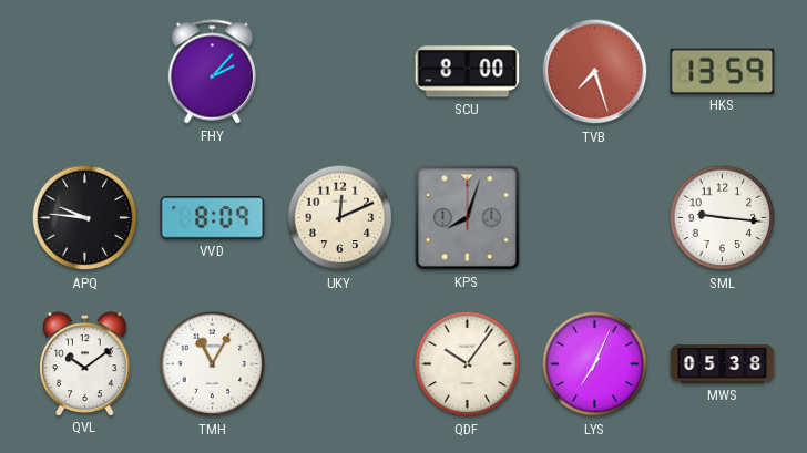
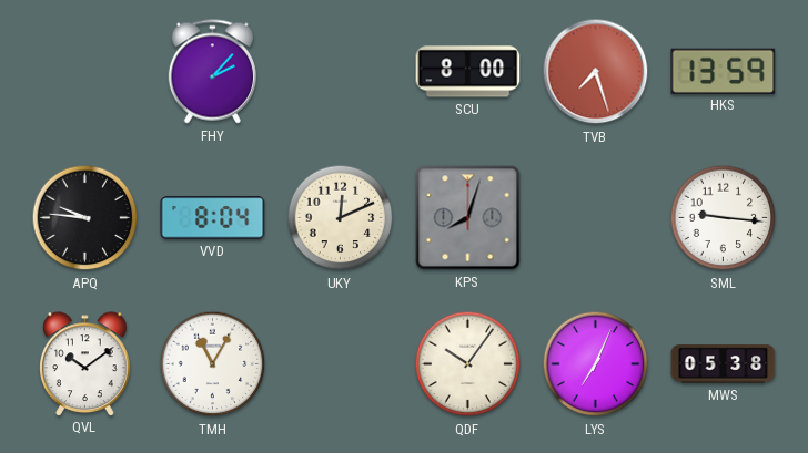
VVD: 8:09 -> 8:04 (213, 218)
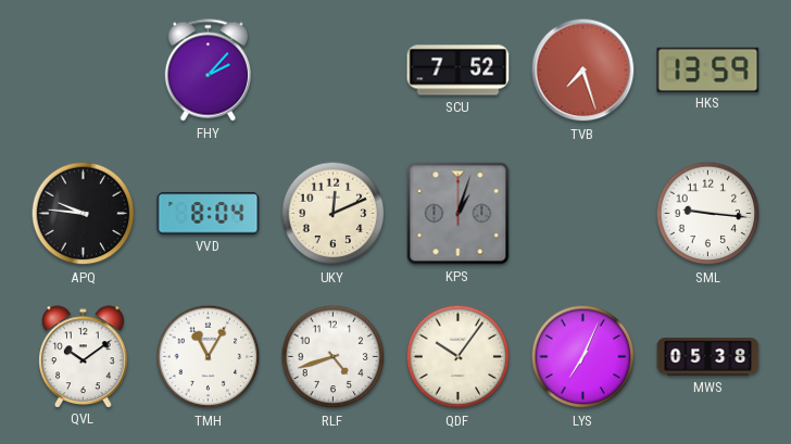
SCU: 8:00 -> 7:52 (459, 71)
KPS: 8:03 -> 1:03 (459, 214)
RLF: none -> 4:42 (334, 357)
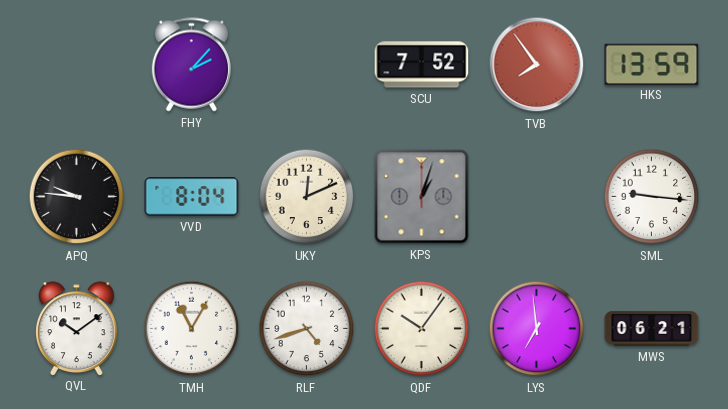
TVB: 7:27 -> 7:54 (537, 65)
LYS: 7:04 -> 6:59 (537, 329)
MWS: 05:38 -> 06:21 (652, 329)
